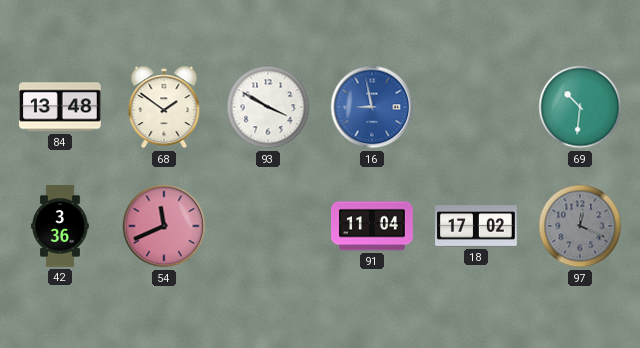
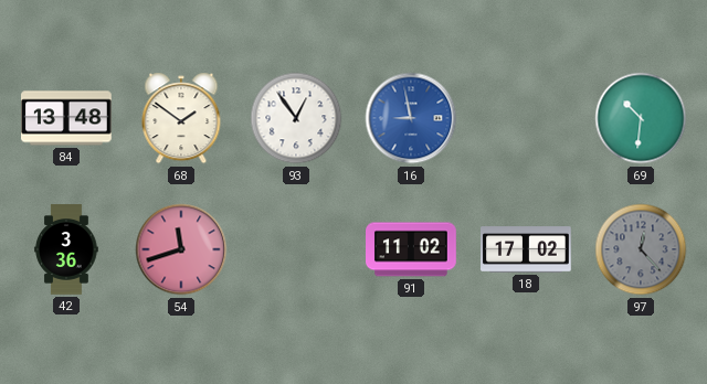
93: 3:50 -> 12:54 (296, 118)
54: 11:41 -> 11:42 (181, 249)
91: 11:04 -> 11:02 (412, 249)
97: 12:19 -> 12:23 (641, 249)
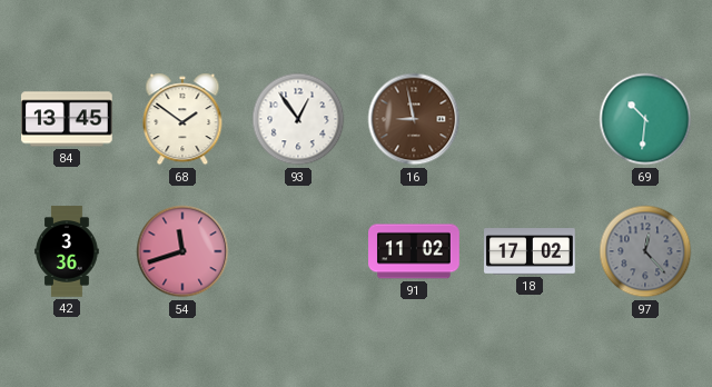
84: 13:48 -> 13:45 (68, 119)
16 dial: blue -> brown (414, 119)
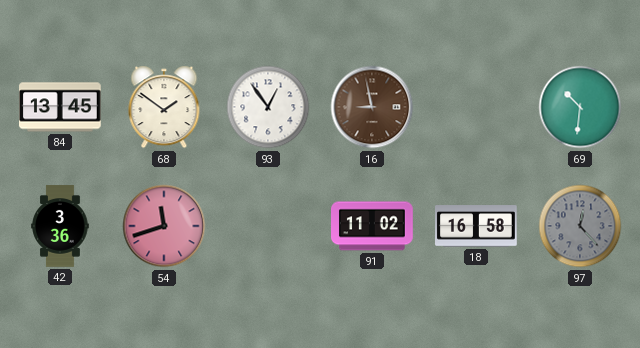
18: 17:02 -> 16:58 (476, 226)
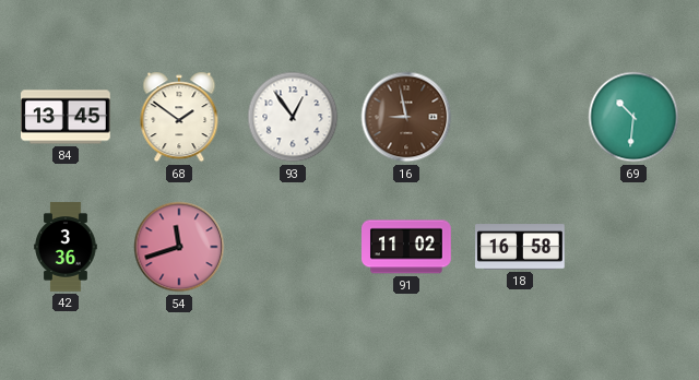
97: 12:23 -> none (580, 226)
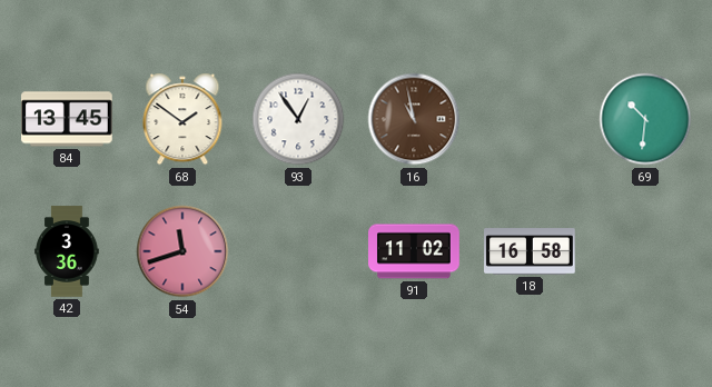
16: 8:58 -> 10:58 (414, 119)
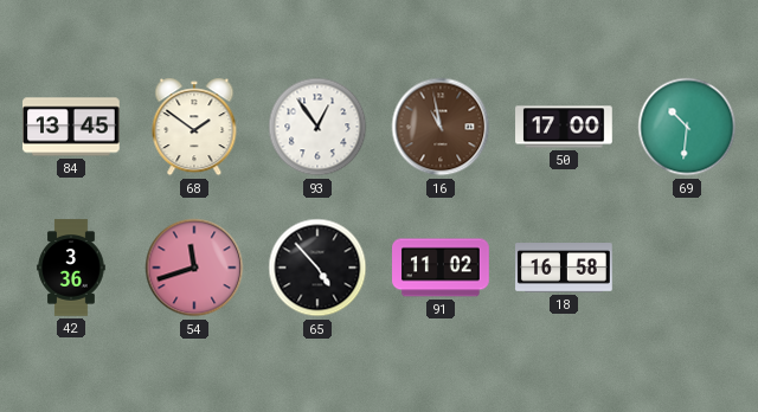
50: none -> 17:00 (564, 127)
65: none -> 4:53 (317, 268)
